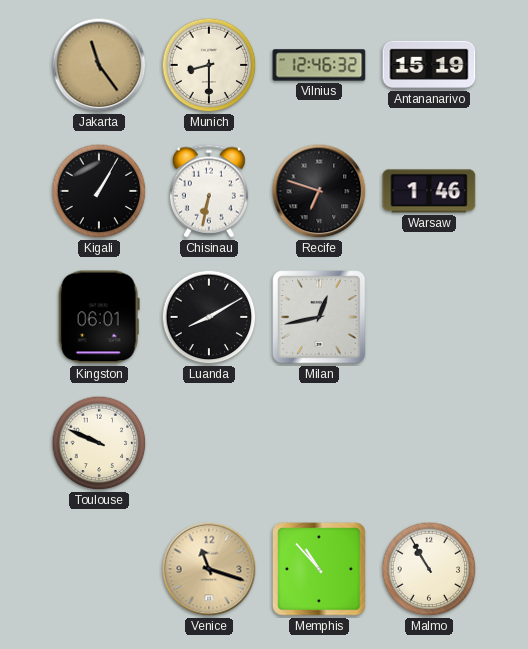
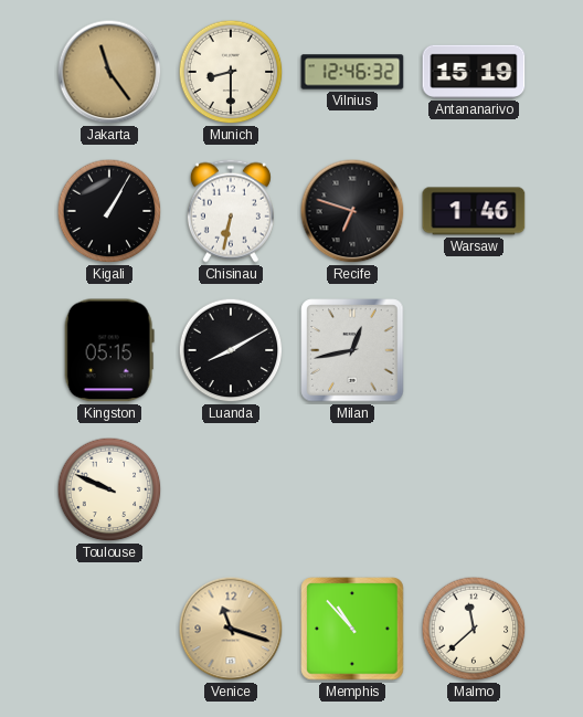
Kingston: 06:01 -> 05:15 (109, 350)
Malmo: 10:55 -> 11:38 (474, 629)
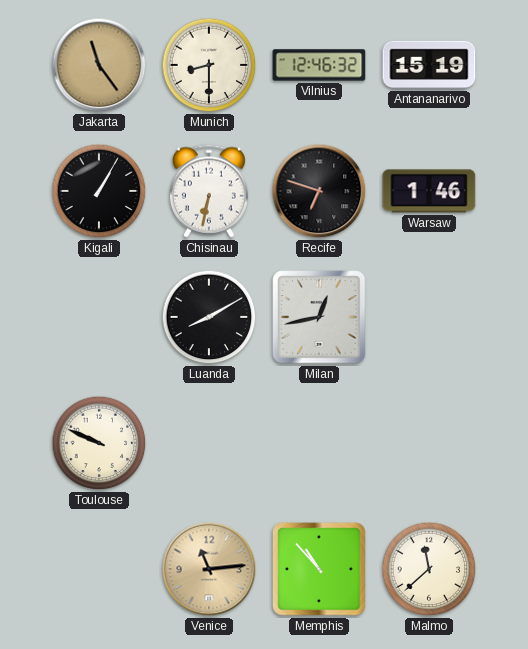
Kingston: 05:15 -> none (109, 350)
Venice: 11:18 -> 11:14 (209, 569)
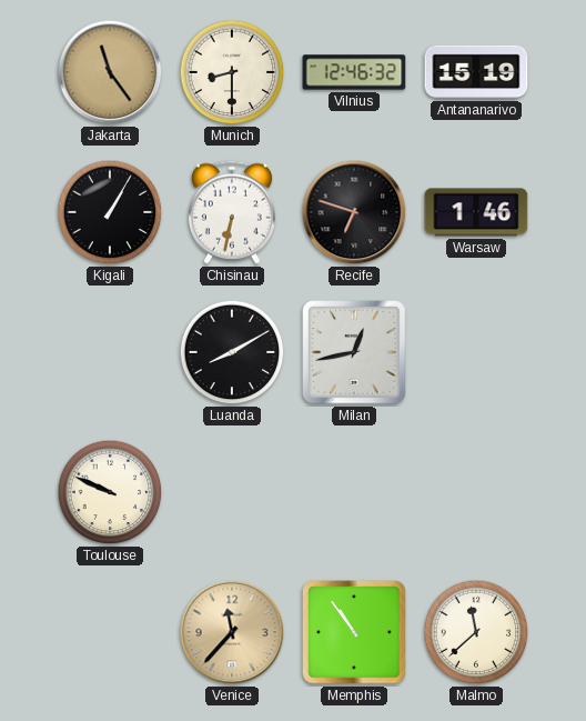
Venice: 11:14 -> 11:37 (232, 632)
Memphis: 10:53 -> 10:54 (354, 632)
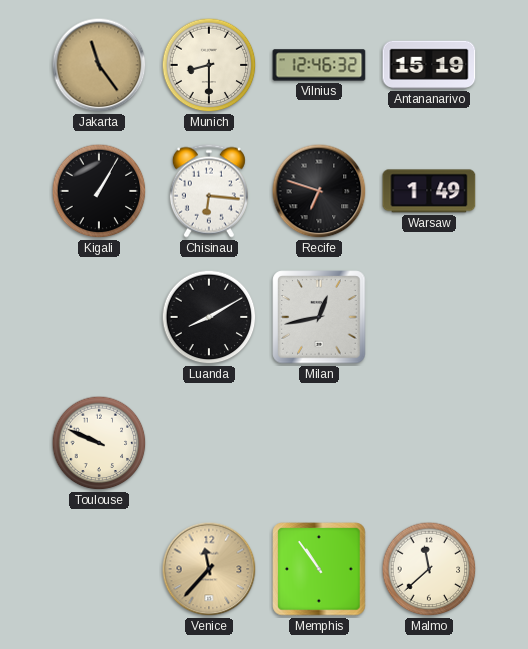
Chisinau: 6:32 -> 6:16 (209, 191)
Warsaw: 1:46 -> 1:49 (429, 191)
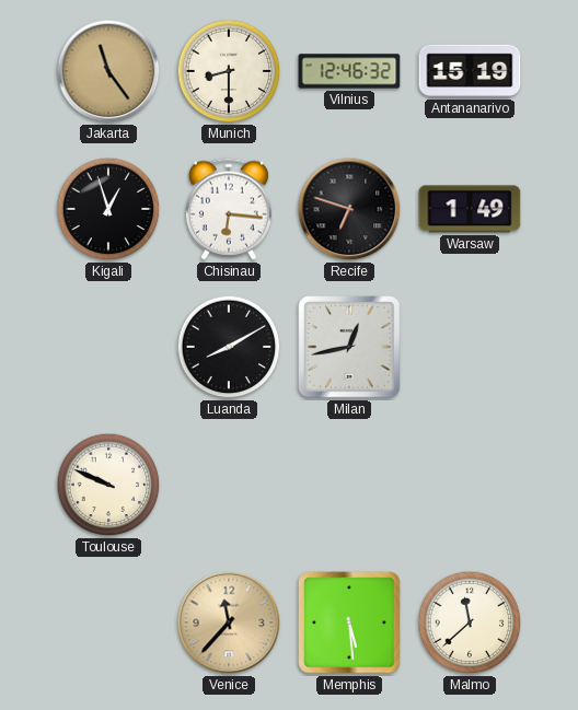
Kigali: 1:05 -> 12:57 (108, 209)
Memphis: 10:54 -> 5:29 (349, 622)
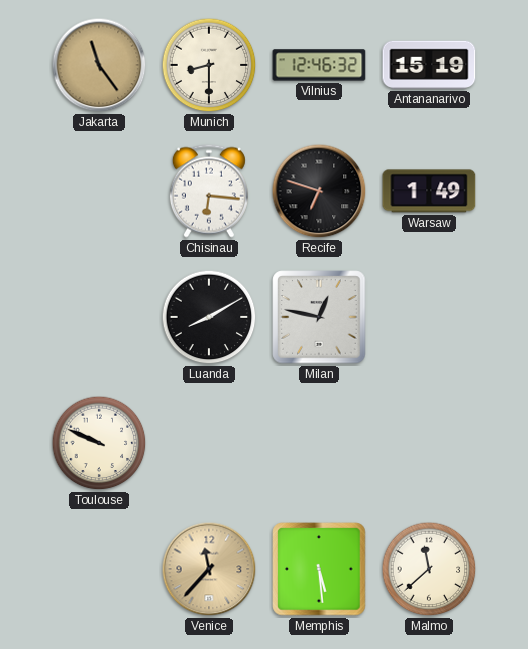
Kigali: 12:57 -> none (108, 209)
Milan: 12:43 -> 12:47 (319, 317)
